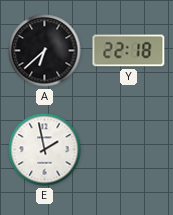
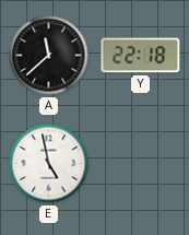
A: 6:38 -> 11:38 (49, 56)
E: 1:58 -> 4:58 (49, 164)
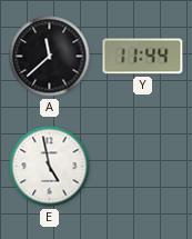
Y: 22:18 -> 11:44 (143, 57)
